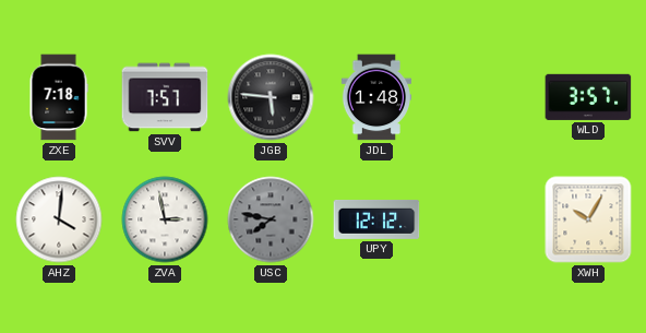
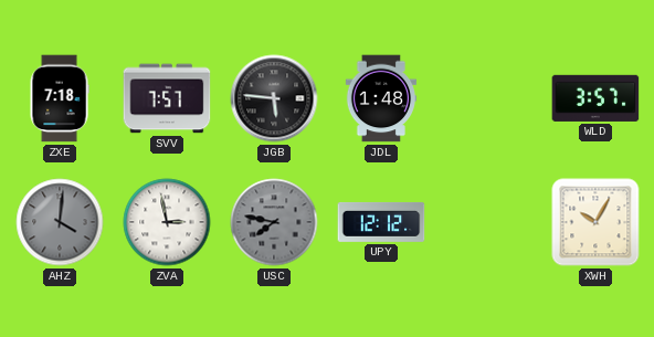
AHZ dial: white -> grey (60, 222)
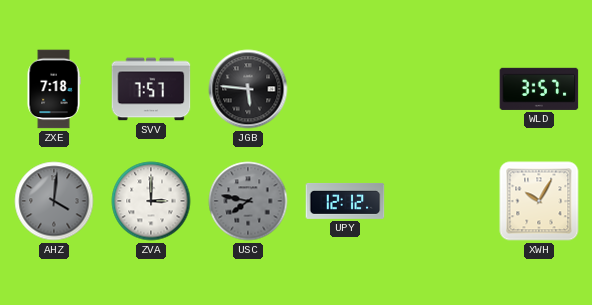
JDL: 1:48 -> none (380, 98)
ZVA: 2:58 -> 3:00 (151, 201)
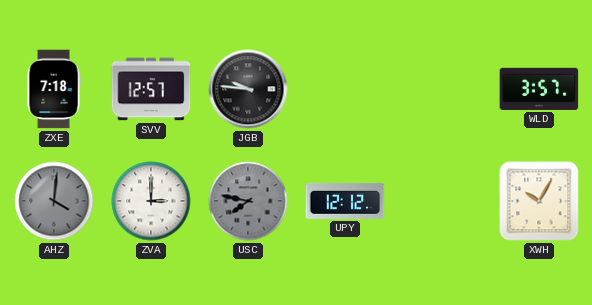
SVV: 7:57 -> 12:57 (151, 89)
JGB: 5:46 -> 9:46 (248, 89)
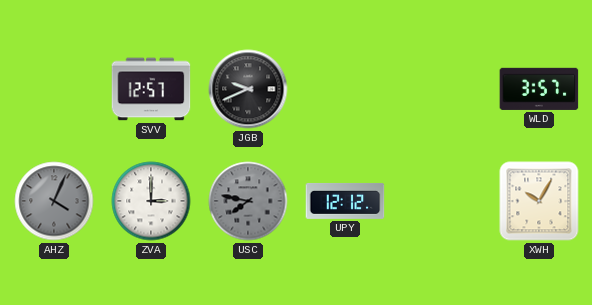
ZXE: 7:18 -> none (54, 89)
JGB: 9:46 -> 9:41 (248, 89)
AHZ: 4:01 -> 4:04 (54, 201)
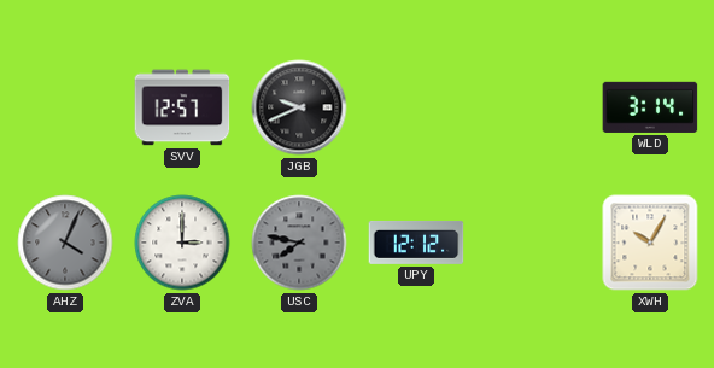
WLD: 3:57 -> 3:14 (650, 107)
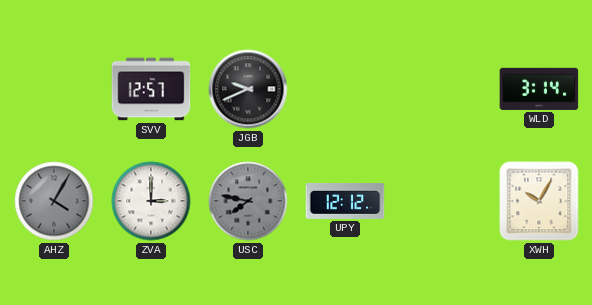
AHZ: 4:04 -> 4:05 (54, 201)
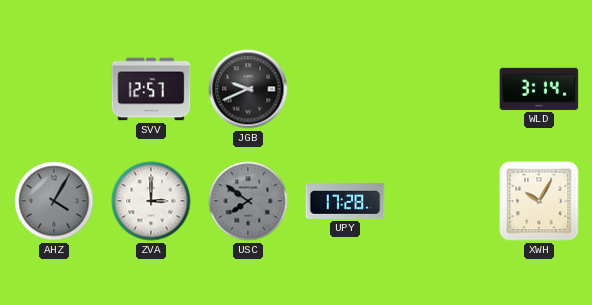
USC: 7:47 -> 7:51 (248, 201)
UPY: 12:12 -> 17:28 (345, 201)
